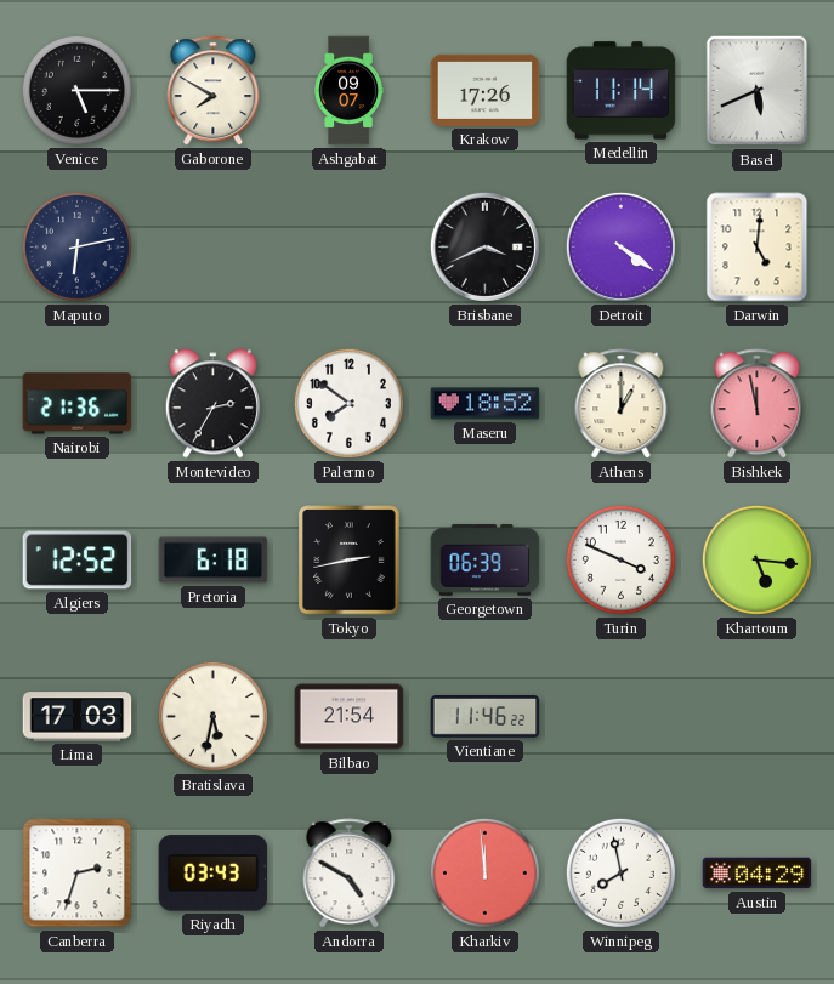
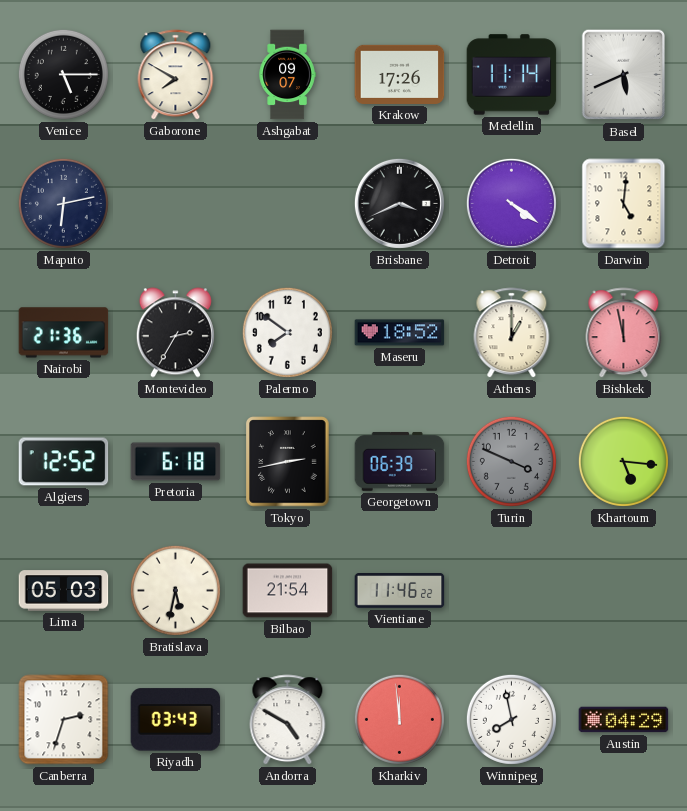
Turin dial: white -> grey (511, 461)
Lima: 17:03 -> 05:03 (64, 591)
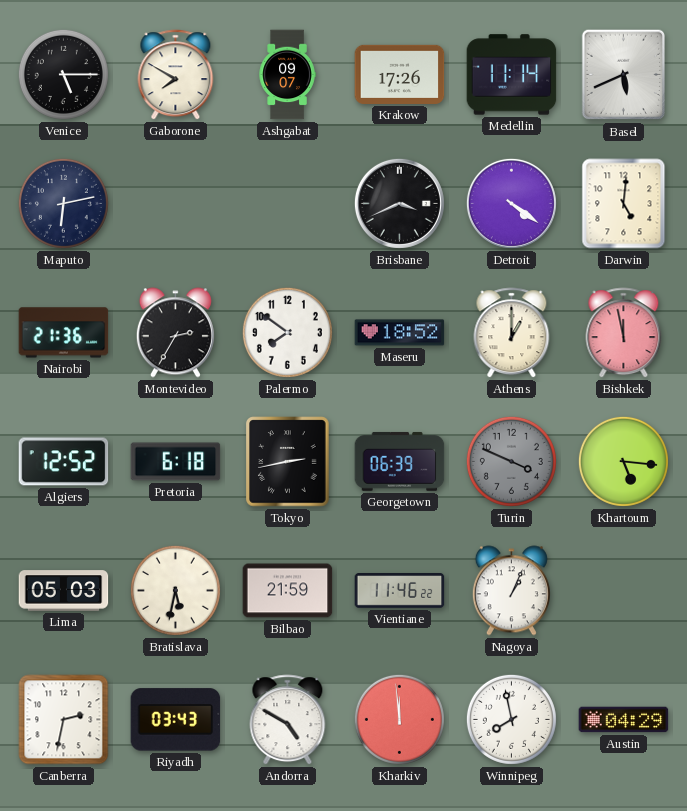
Bilbao: 21:54 -> 21:59 (288, 591)
Nagoya: none -> 1:04 (511, 591)
Canberra: 2:33 -> 2:32 (64, 720)
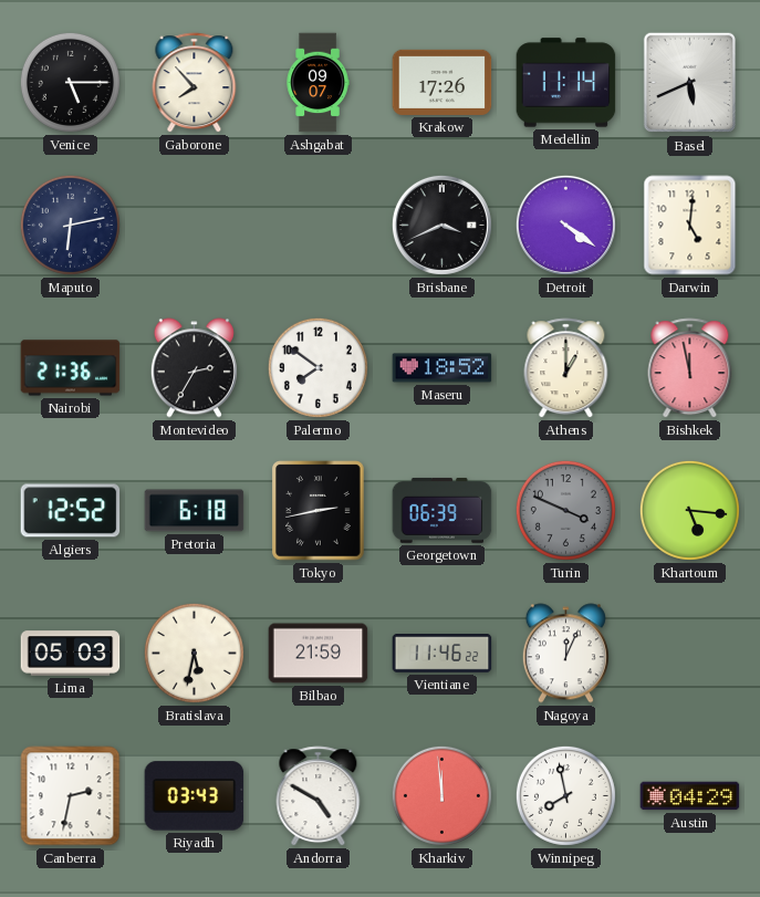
Gaborone: 7:50 -> 7:53 (195, 83)
Nagoya: 1:04 -> 12:04 (565, 654)
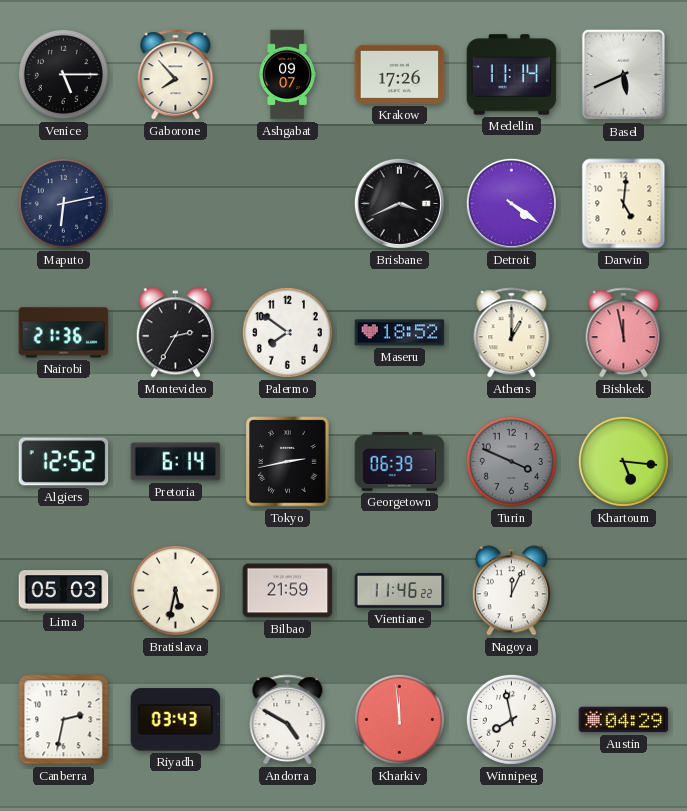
Pretoria: 6:18 -> 6:14 (176, 462)
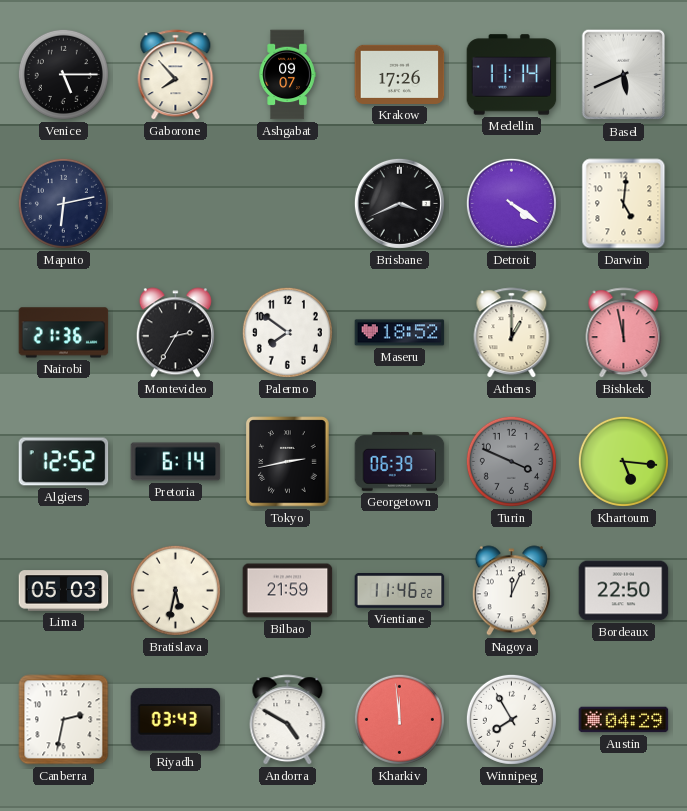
Bordeaux: none -> 22:50 (624, 591)
Winnipeg: 7:58 -> 7:55 (511, 719)
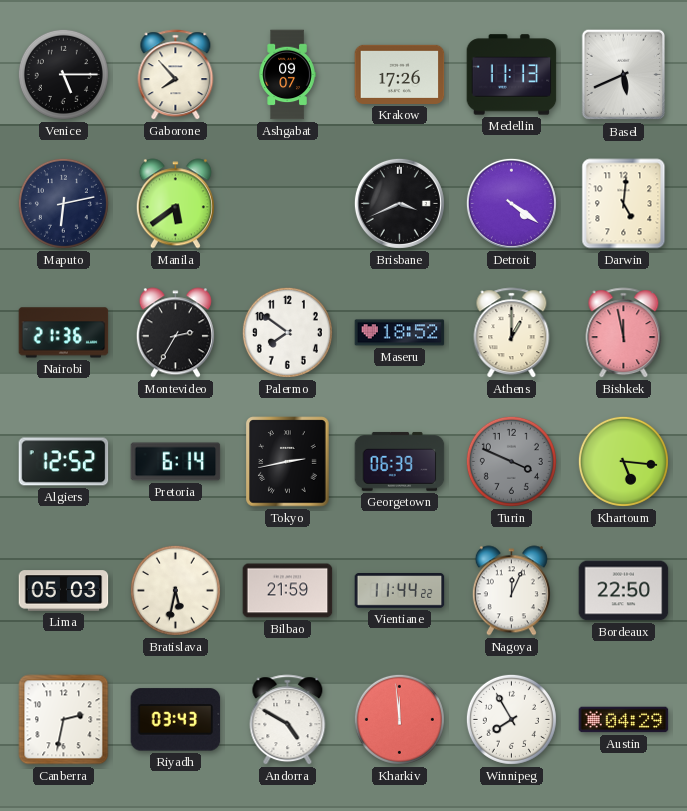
Medellin: 11:14 -> 11:13 (512, 75)
Manila: none -> 5:39 (175, 204)
Vientiane: 11:46 -> 11:44 (400, 591)
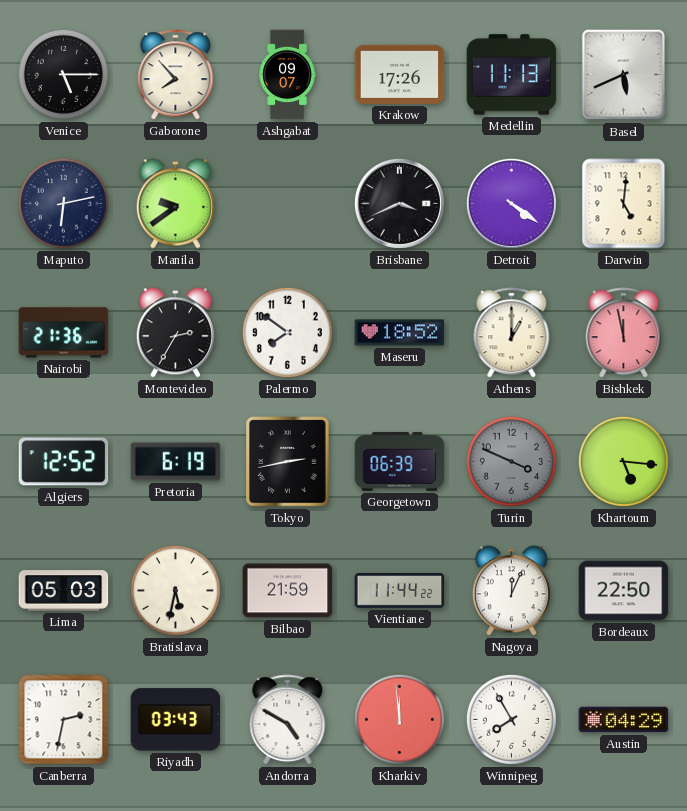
Manila: 5:39 -> 9:39 (175, 204)
Pretoria: 6:14 -> 6:19 (176, 462)
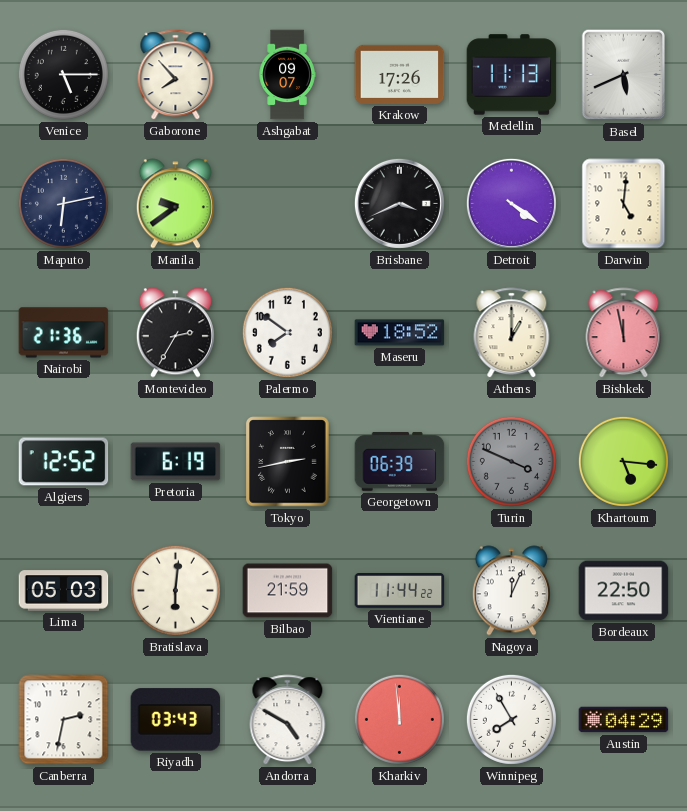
Bratislava: 5:32 -> 6:01 (175, 590)
